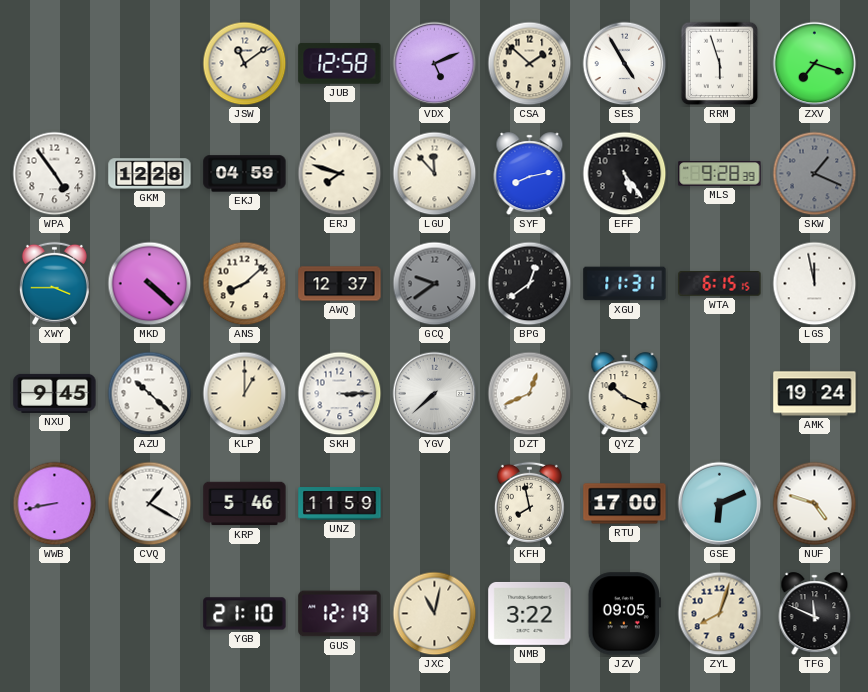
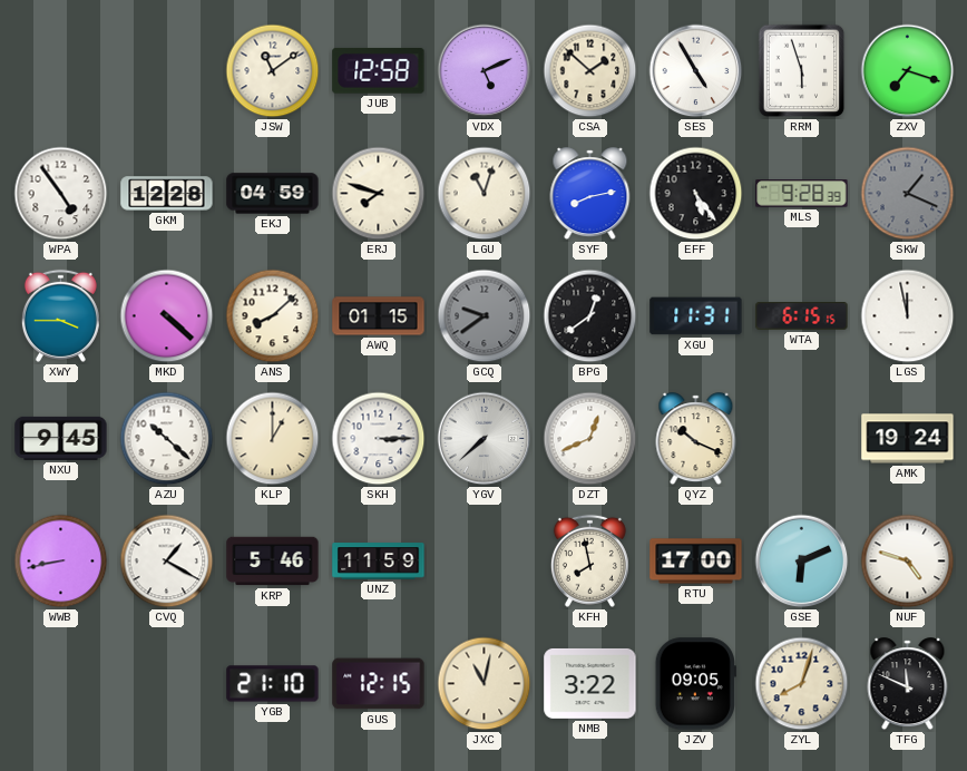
LGU: 11:53 -> 11:03 (485, 194)
AWQ: 12:37 -> 01:15 (379, 316)
GUS: 12:19 -> 12:15 (379, 684)
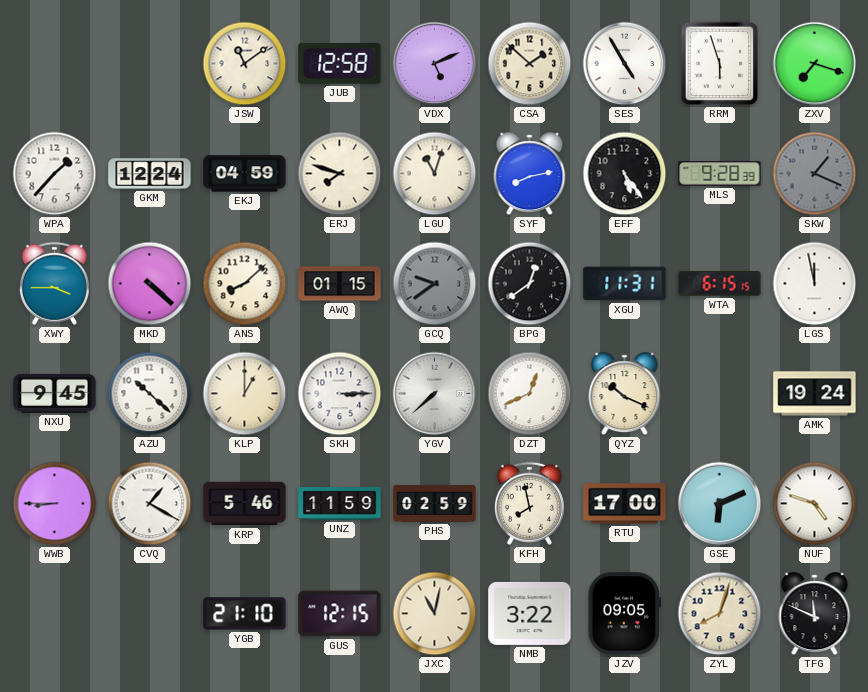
WPA: 4:54 -> 1:37 (55, 174)
GKM: 12:28 -> 12:24 (150, 174)
WWB: 8:43 -> 8:45 (55, 504)
PHS: none -> 02:59 (435, 503)
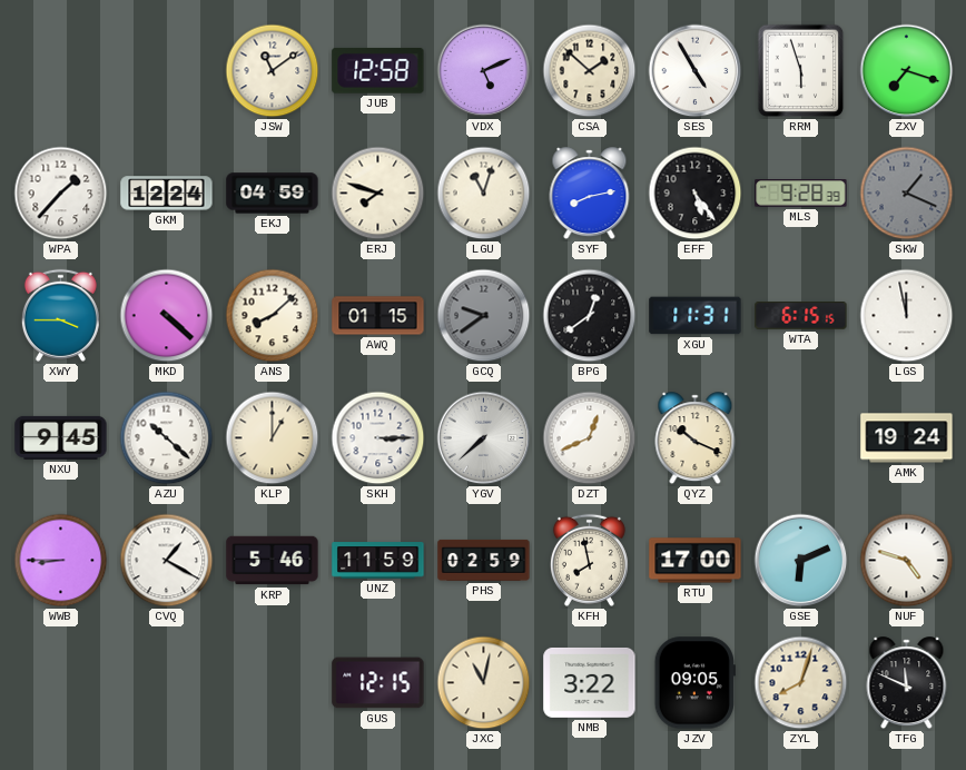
YGB: 21:10 -> none (245, 614)
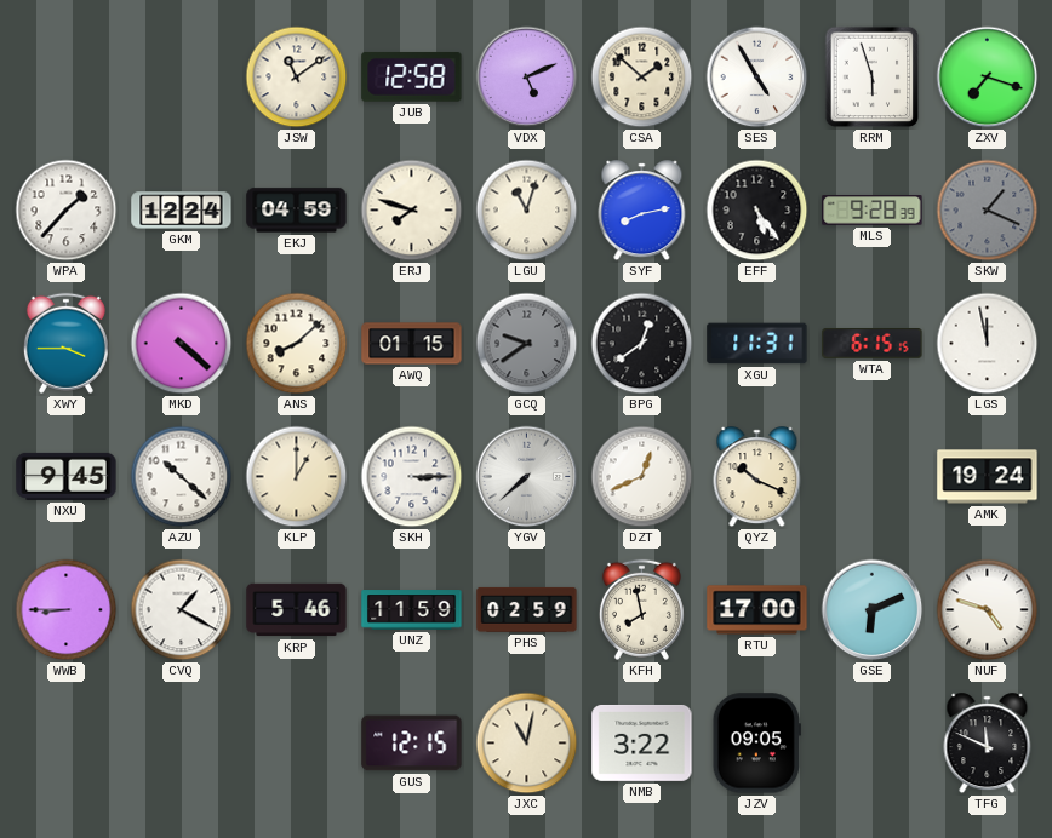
ZYL: 8:03 -> none (801, 683)
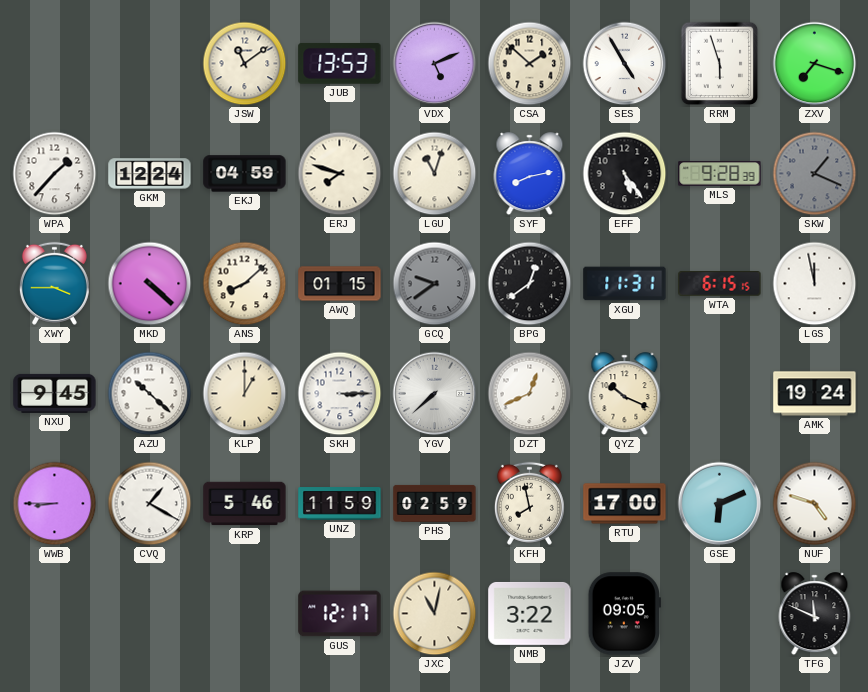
JUB: 12:58 -> 13:53 (340, 63)
GUS: 12:15 -> 12:17 (340, 614)
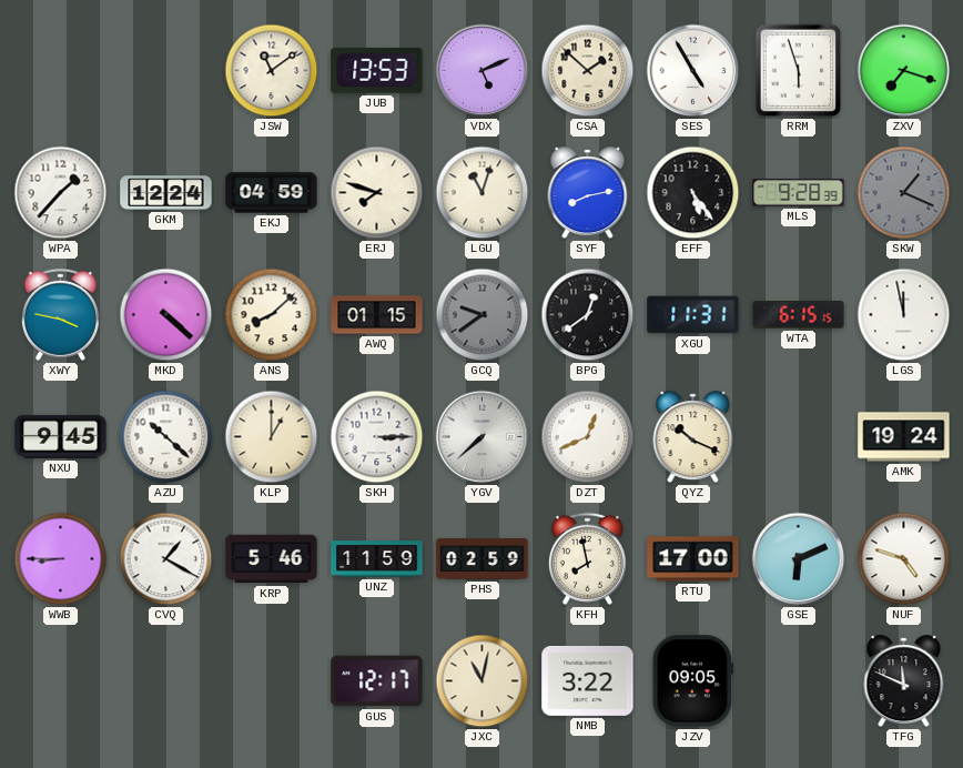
XWY: 3:45 -> 3:47 (60, 314)
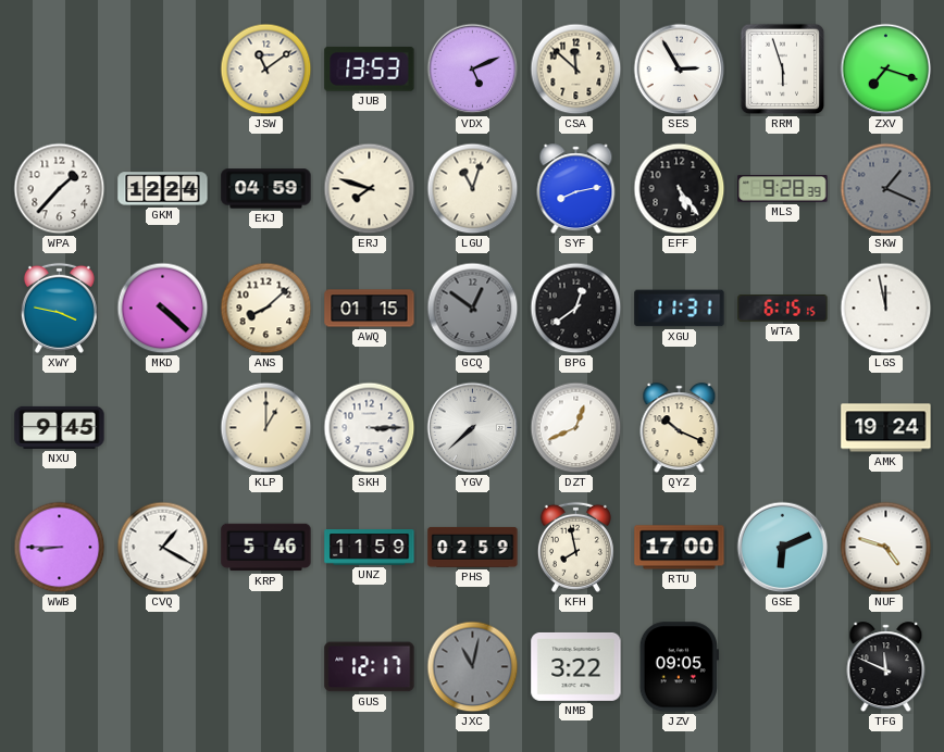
CSA: 1:52 -> 11:52 (576, 70)
SES: 4:55 -> 2:55 (680, 70)
GCQ: 9:39 -> 12:51 (473, 309)
AZU: 10:22 -> none (166, 437)
JXC dial: cream -> grey (473, 667)
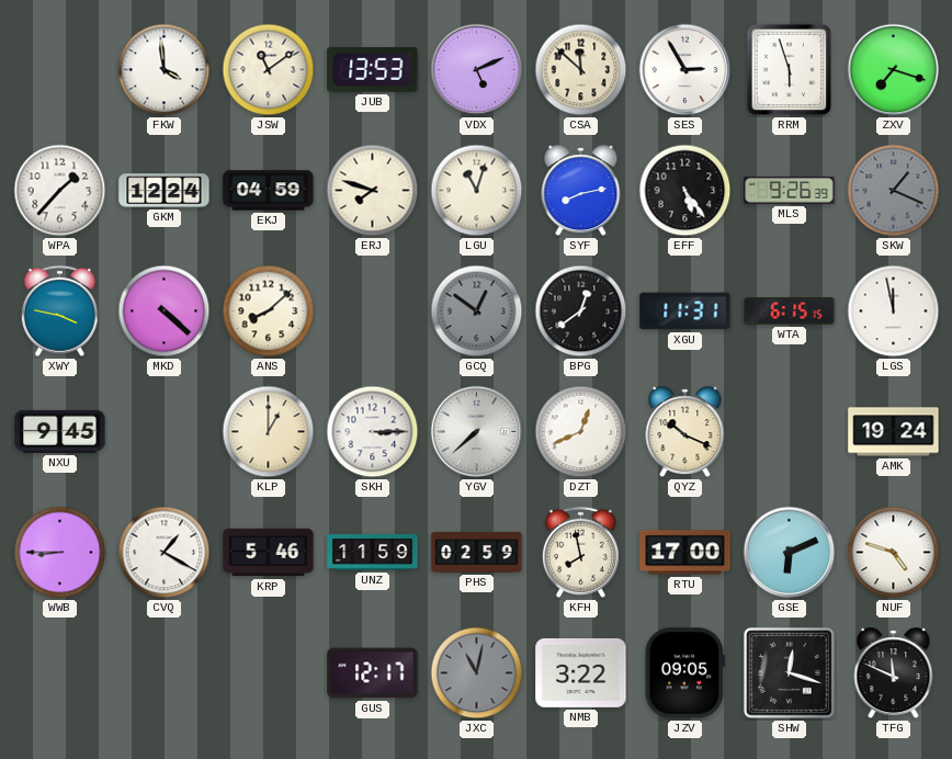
FKW: none -> 3:59 (165, 70)
MLS: 9:28 -> 9:26 (790, 191)
AWQ: 01:15 -> none (370, 309)
SHW: none -> 12:18 (789, 672)
